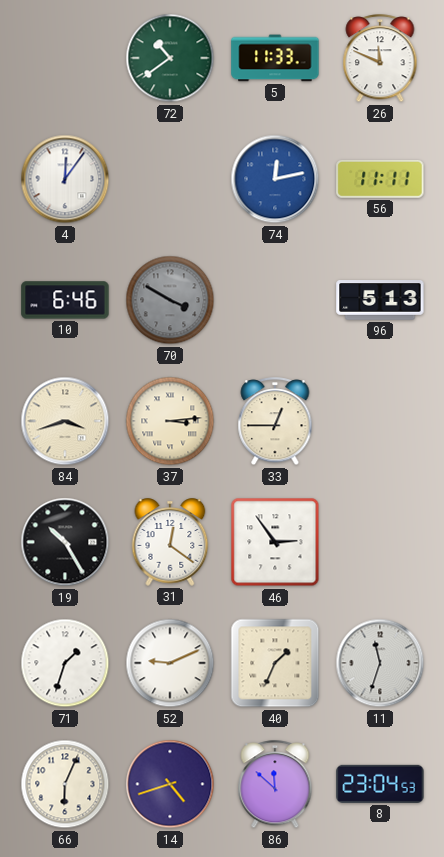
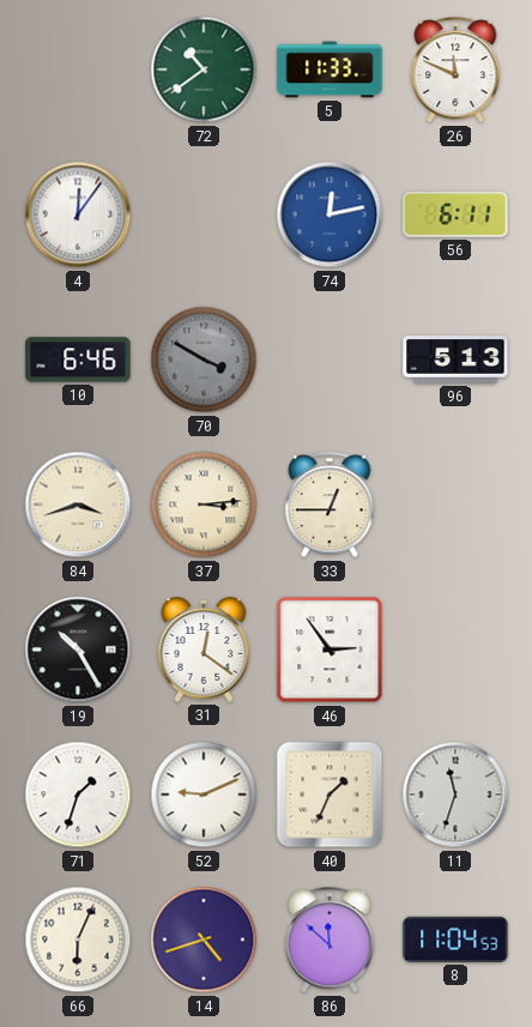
56: 11:11 -> 6:11 (455, 215)
8: 23:04 -> 11:04 (455, 940)
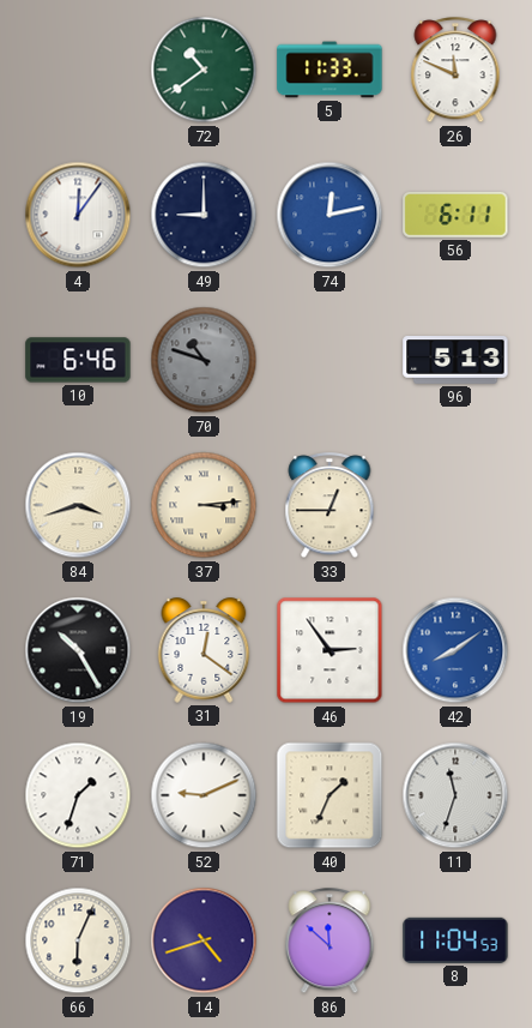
49: none -> 9:00 (204, 215)
70: 3:50 -> 10:48 (204, 360)
42: none -> 8:09 (455, 650)
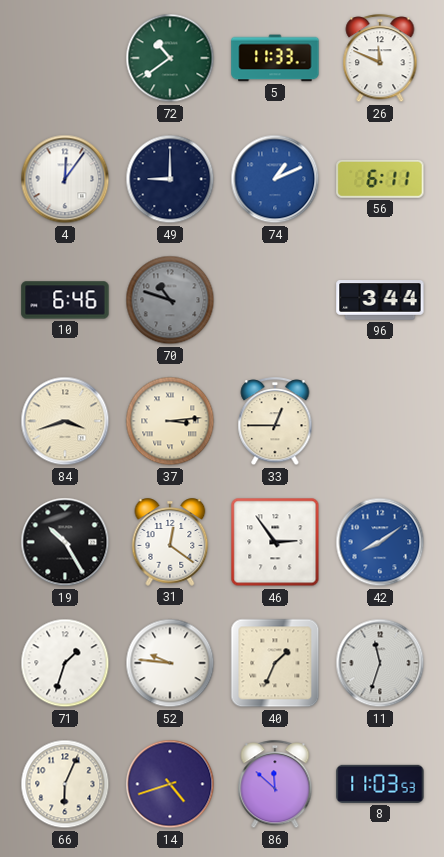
74: 12:13 -> 1:11 (275, 179)
96: 5:13 -> 3:44 (380, 300)
52: 9:11 -> 9:46 (170, 663)
8: 11:04 -> 11:03 (380, 784)
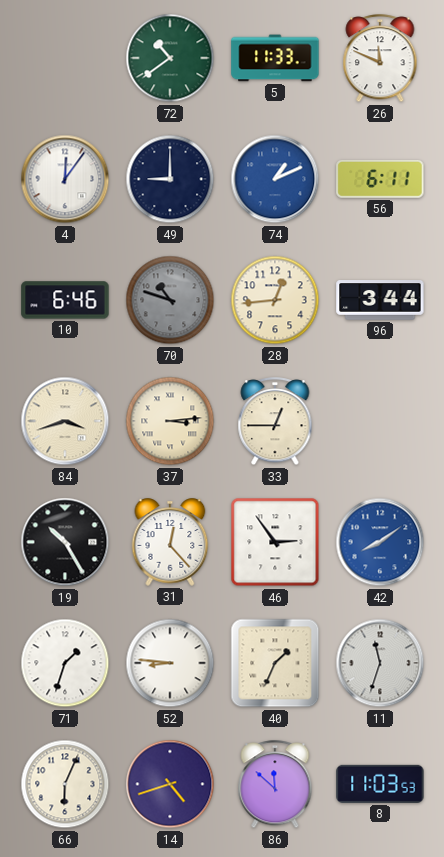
28: none -> 12:44 (275, 300)
31: 12:21 -> 12:23 (170, 542)
52: 9:46 -> 8:46 (170, 663)
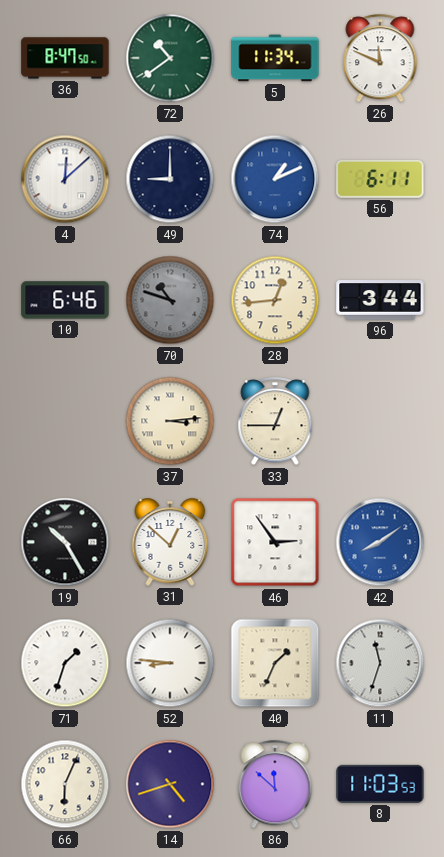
36: none -> 8:47 (65, 58)
5: 11:33 -> 11:34 (275, 58)
4: 12:06 -> 12:08 (65, 179)
84: 3:42 -> none (65, 421)
31: 12:23 -> 12:52 (170, 542)
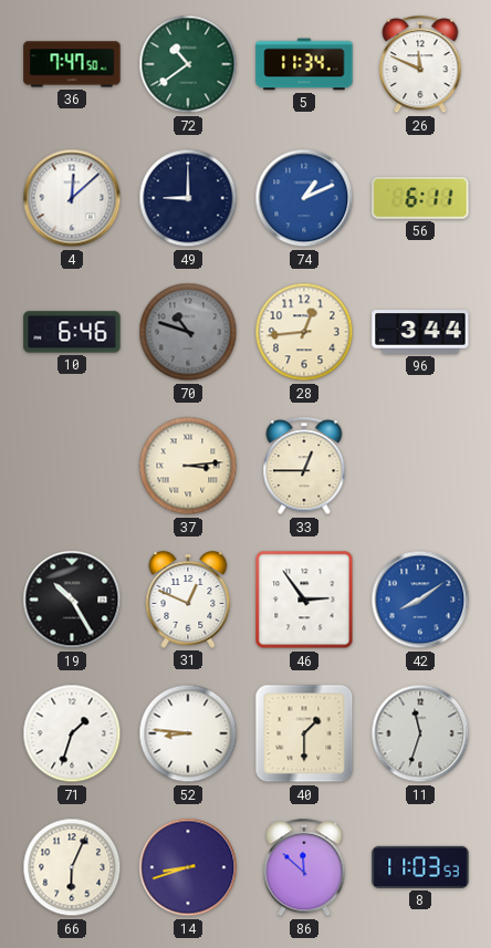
36: 8:47 -> 7:47 (72, 64)
31: 12:52 -> 12:49 (188, 600)
40: 1:34 -> 1:30 (304, 733)
14: 4:42 -> 8:42 (188, 867)
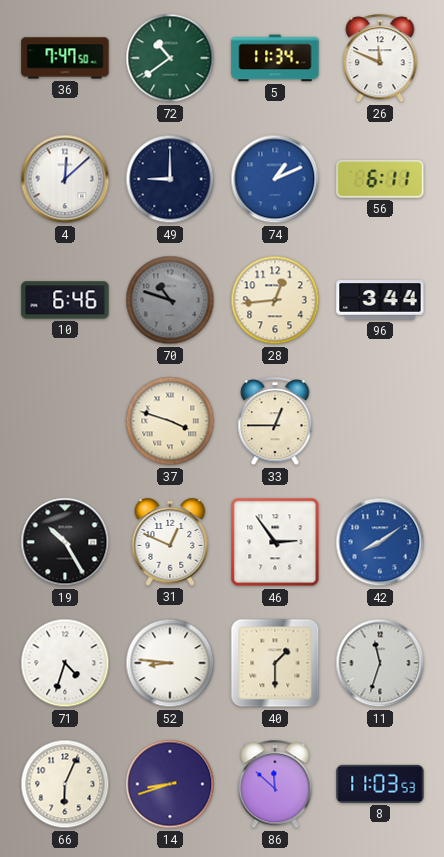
37: 3:14 -> 3:48 (170, 421)
71: 1:33 -> 4:33 (65, 663)
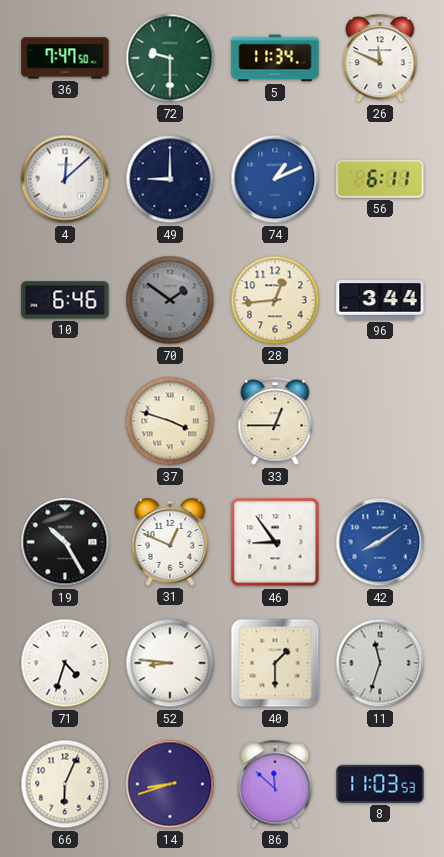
72: 10:39 -> 9:30 (170, 58)
70: 10:48 -> 1:51 (170, 300)
46: 2:54 -> 8:54 (275, 542)
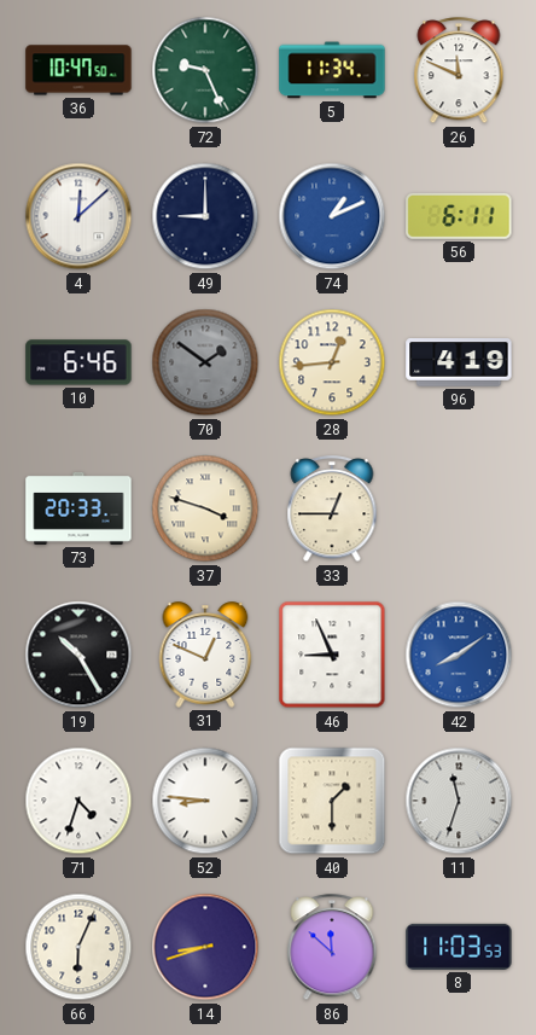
36: 7:47 -> 10:47 (78, 70)
72: 9:30 -> 9:26 (205, 70)
96: 3:44 -> 4:19 (459, 362)
73: none -> 20:33 (78, 508)
46: 8:54 -> 8:56 (332, 655)
